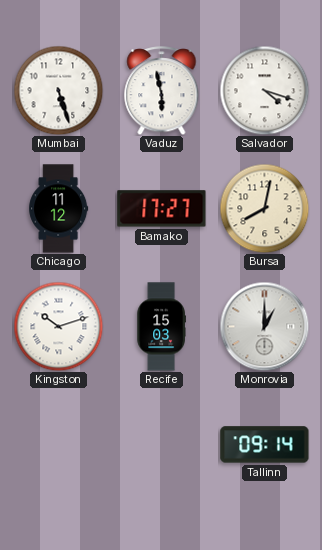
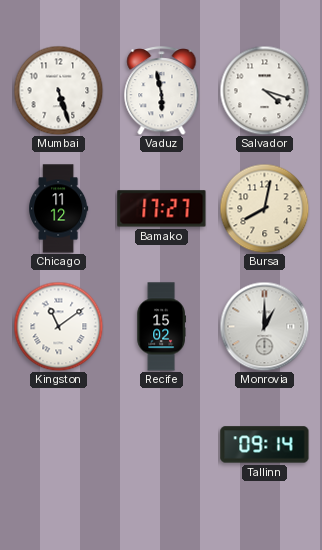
Kingston: 10:12 -> 11:09 (58, 326)
Recife: 15:03 -> 15:02 (161, 327)
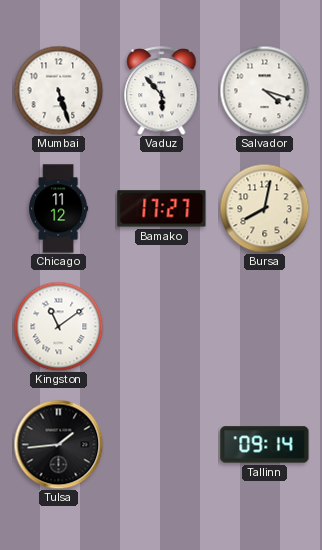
Vaduz: 5:58 -> 5:53 (162, 91)
Recife: 15:02 -> none (161, 327)
Monrovia: 1:00 -> none (264, 326)
Tulsa: none -> 1:44 (58, 444)
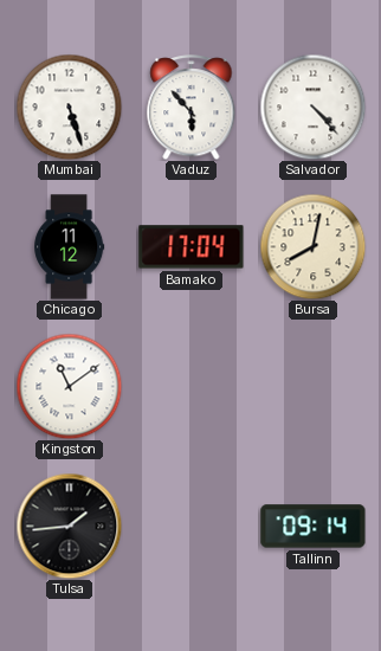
Salvador: 4:18 -> 4:23 (312, 107)
Bamako: 17:27 -> 17:04 (192, 247)
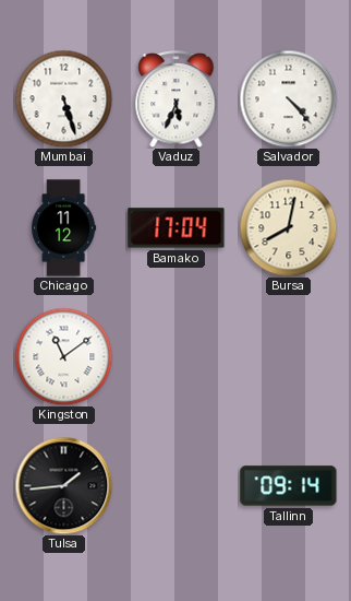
Vaduz: 5:53 -> 5:34 (177, 99)
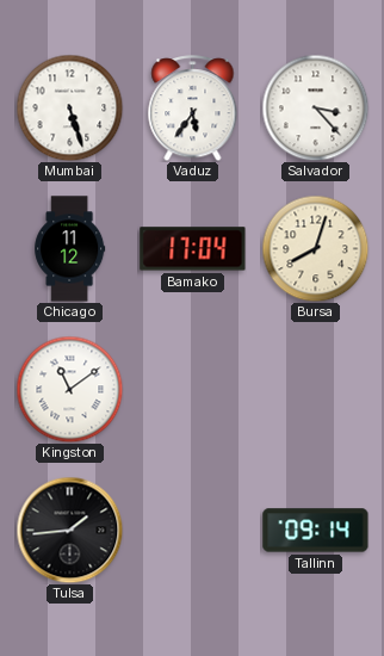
Vaduz: 5:34 -> 5:36 (193, 109)
Salvador: 4:23 -> 3:23 (315, 107)
Bursa: 8:02 -> 8:03 (315, 248)
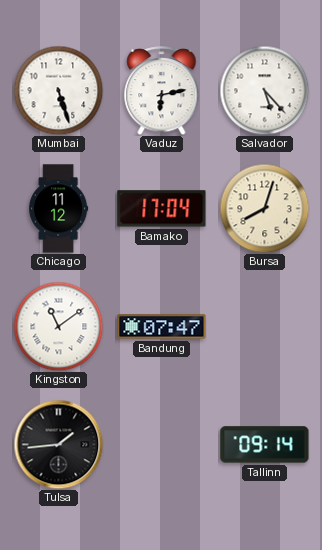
Vaduz: 5:36 -> 6:13 (162, 91)
Salvador: 3:23 -> 5:23 (264, 90)
Bandung: none -> 07:47 (162, 327)
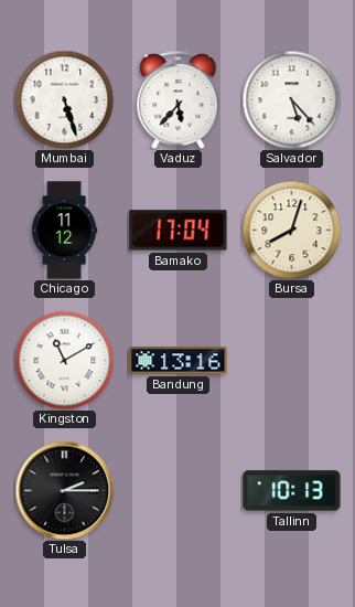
Vaduz: 6:13 -> 5:37 (179, 100)
Kingston: 11:09 -> 11:10 (64, 360)
Bandung: 07:47 -> 13:16 (179, 361)
Tulsa: 1:44 -> 2:15 (64, 490)
Tallinn: 09:14 -> 10:13 (292, 491)
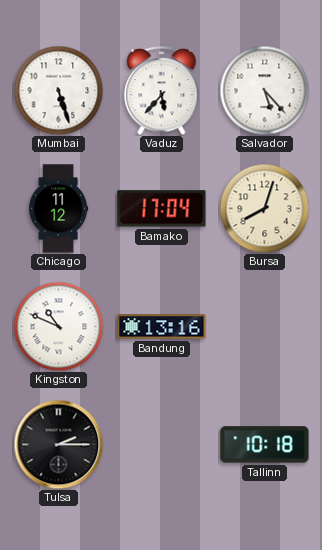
Kingston: 11:10 -> 10:49 (58, 326)
Tallinn: 10:13 -> 10:18 (265, 445)
